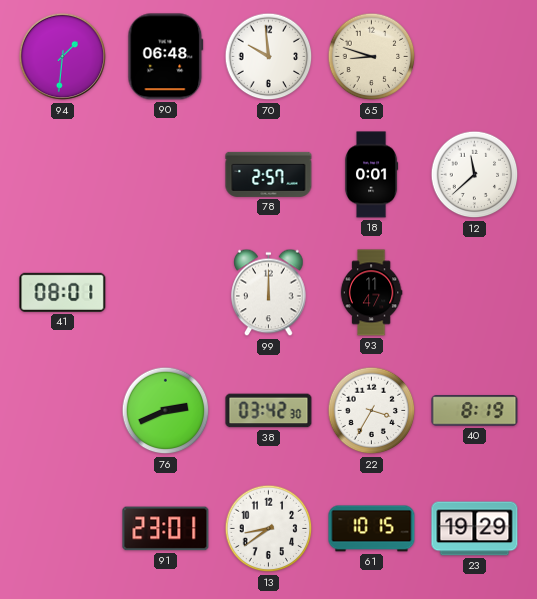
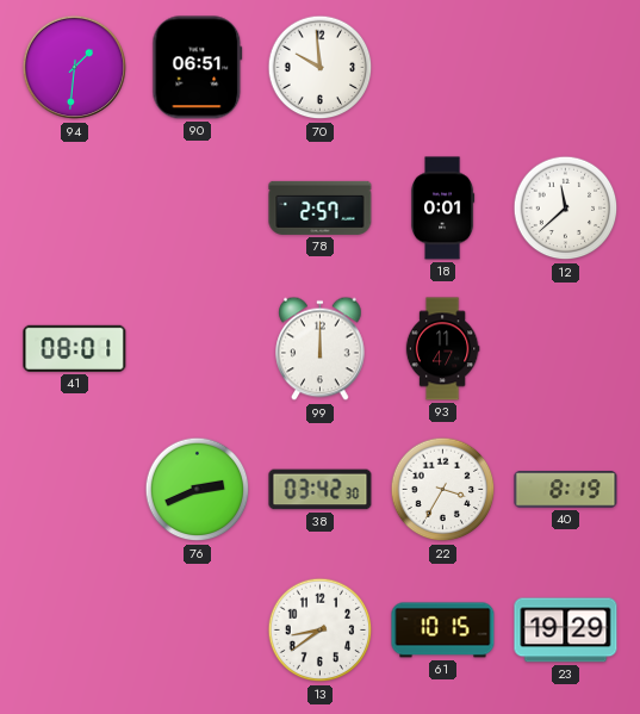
90: 06:48 -> 06:51 (198, 68)
65: 8:48 -> none (372, 57)
91: 23:01 -> none (166, 529)
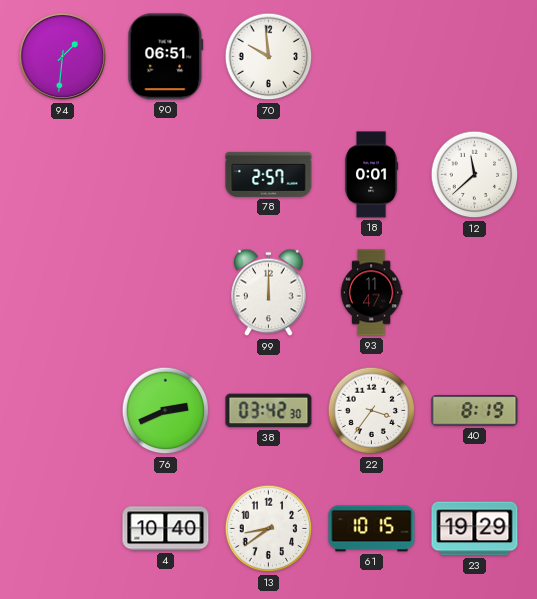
41: 08:01 -> none (75, 348)
22: 3:35 -> 3:36 (372, 411)
4: none -> 10:40 (166, 529)
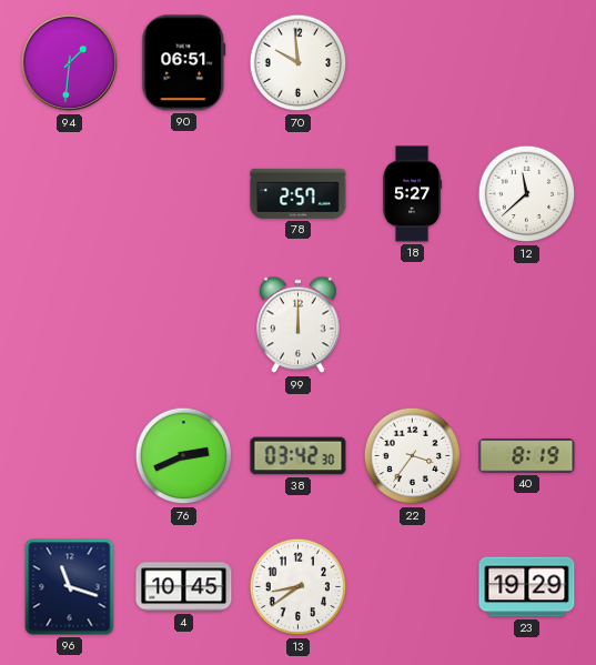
18: 0:01 -> 5:27 (412, 194)
93: 11:47 -> none (371, 293)
96: none -> 11:18 (70, 587)
4: 10:40 -> 10:45 (184, 587)
61: 10:15 -> none (372, 529)
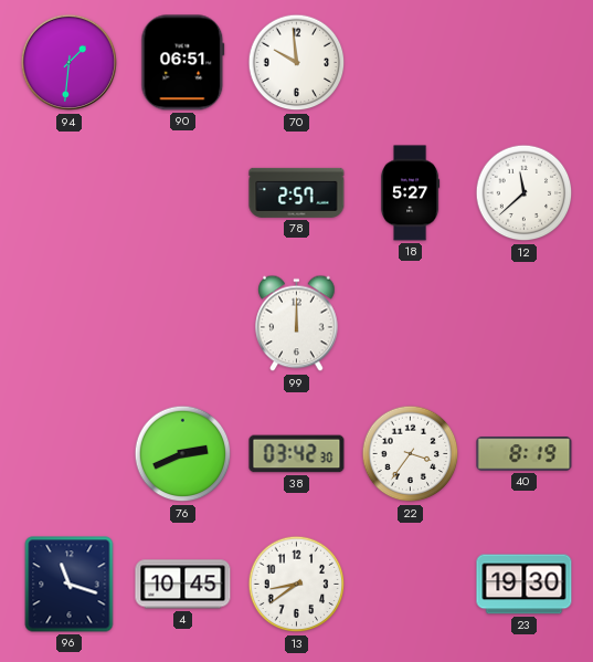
23: 19:29 -> 19:30 (525, 585)
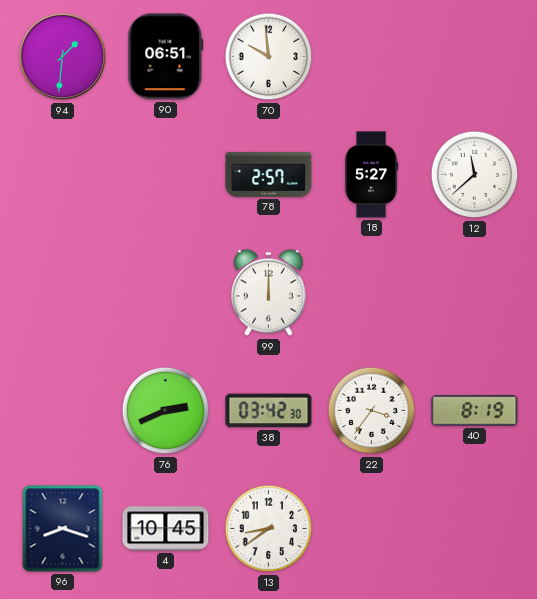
96: 11:18 -> 8:18 (63, 529)
23: 19:30 -> none (525, 585)
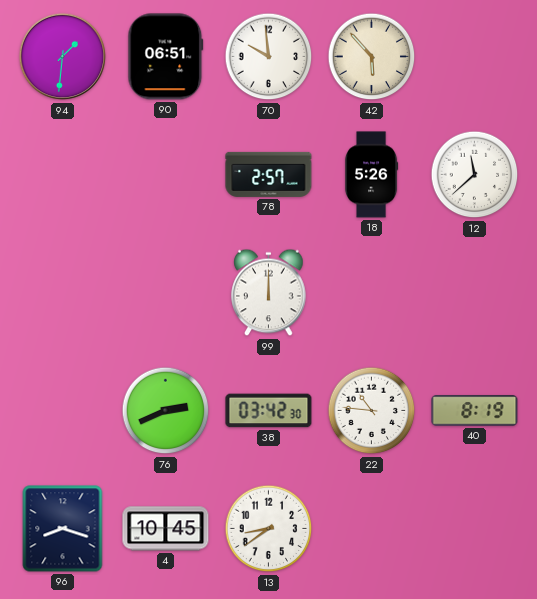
42: none -> 5:53 (372, 57)
18: 5:27 -> 5:26 (371, 175)
22: 3:36 -> 10:46 (372, 411)
